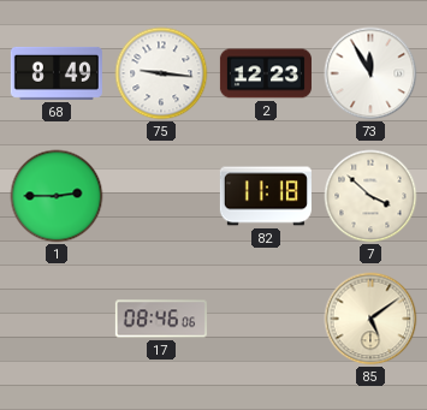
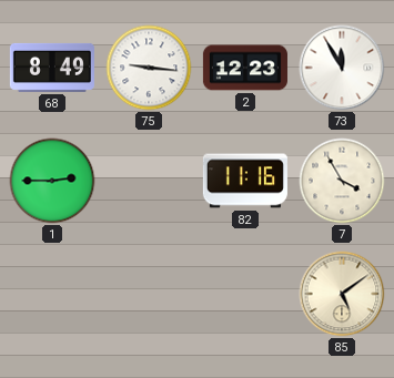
82: 11:18 -> 11:16 (245, 181)
7: 3:52 -> 3:55 (342, 181)
17: 08:46 -> none (161, 319)
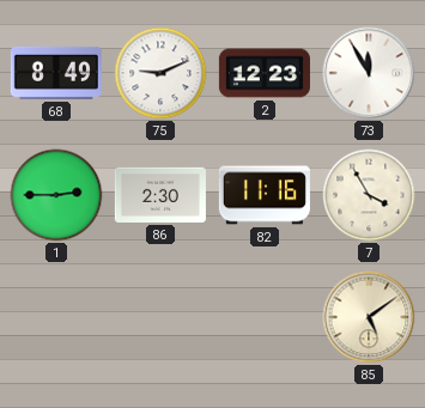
75: 9:16 -> 9:11 (160, 73)
86: none -> 2:30 (160, 195)
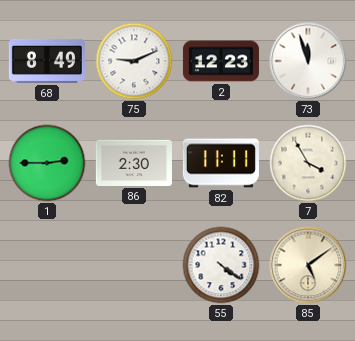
73: 11:55 -> 11:57 (308, 61)
82: 11:16 -> 11:11 (221, 163)
55: none -> 4:21 (221, 265)
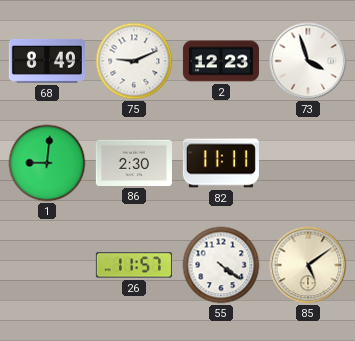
73: 11:57 -> 3:57 (308, 61)
1: 2:45 -> 9:01 (47, 163)
7: 3:55 -> none (308, 163)
26: none -> 11:57 (134, 265)
